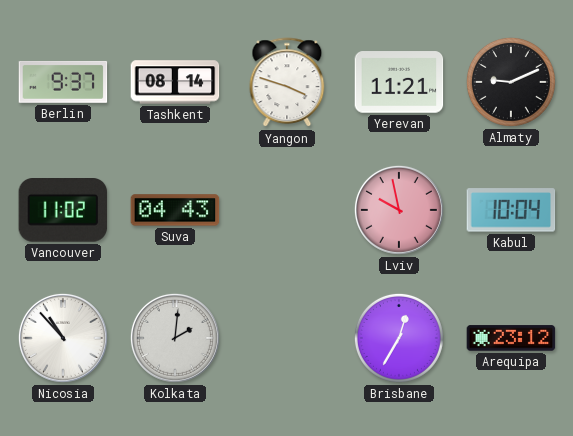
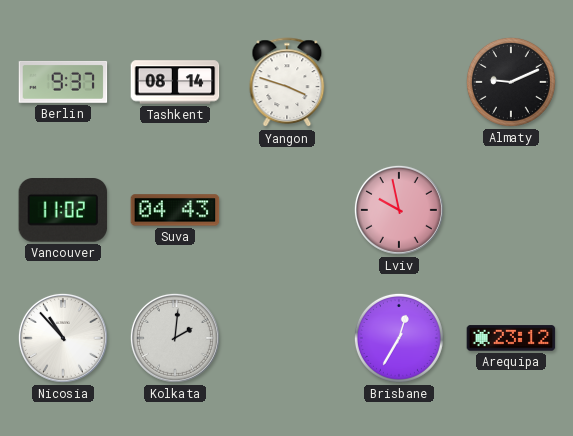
Yerevan: 11:21 -> none (399, 82)
Kabul: 10:04 -> none (511, 210)
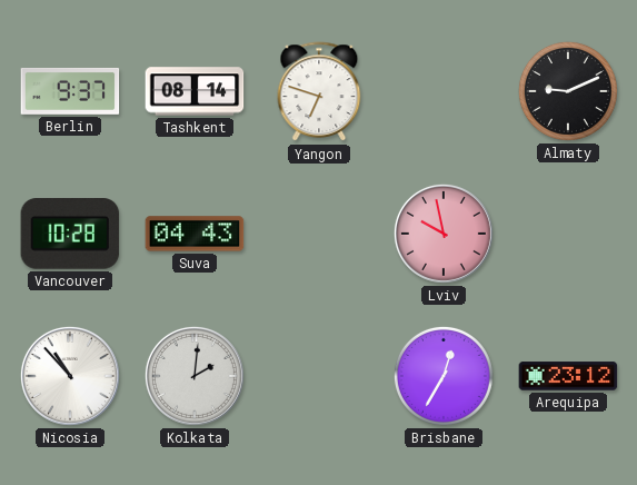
Yangon: 3:48 -> 6:48 (319, 92)
Vancouver: 11:02 -> 10:28 (70, 235)
